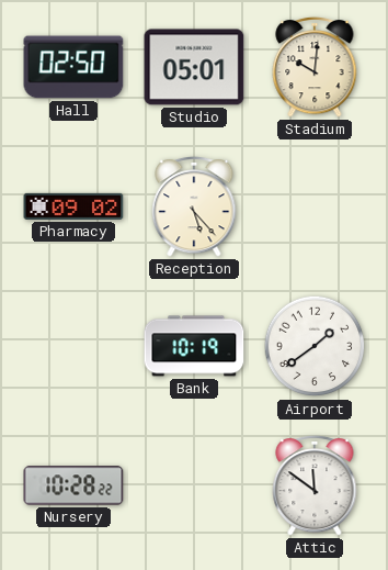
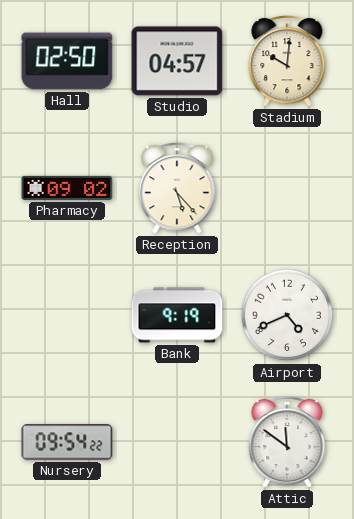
Studio: 05:01 -> 04:57 (177, 61)
Bank: 10:19 -> 9:19 (177, 315)
Airport: 1:39 -> 4:41 (287, 315)
Nursery: 10:28 -> 09:54 (67, 442)
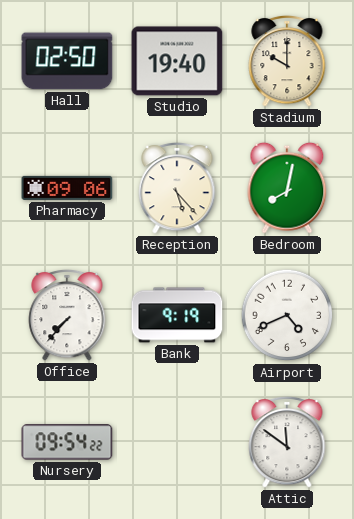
Studio: 04:57 -> 19:40 (177, 61)
Stadium: 10:01 -> 10:00 (287, 61)
Pharmacy: 09:02 -> 09:06 (67, 188)
Bedroom: none -> 8:02 (287, 188)
Office: none -> 7:37 (67, 315)
